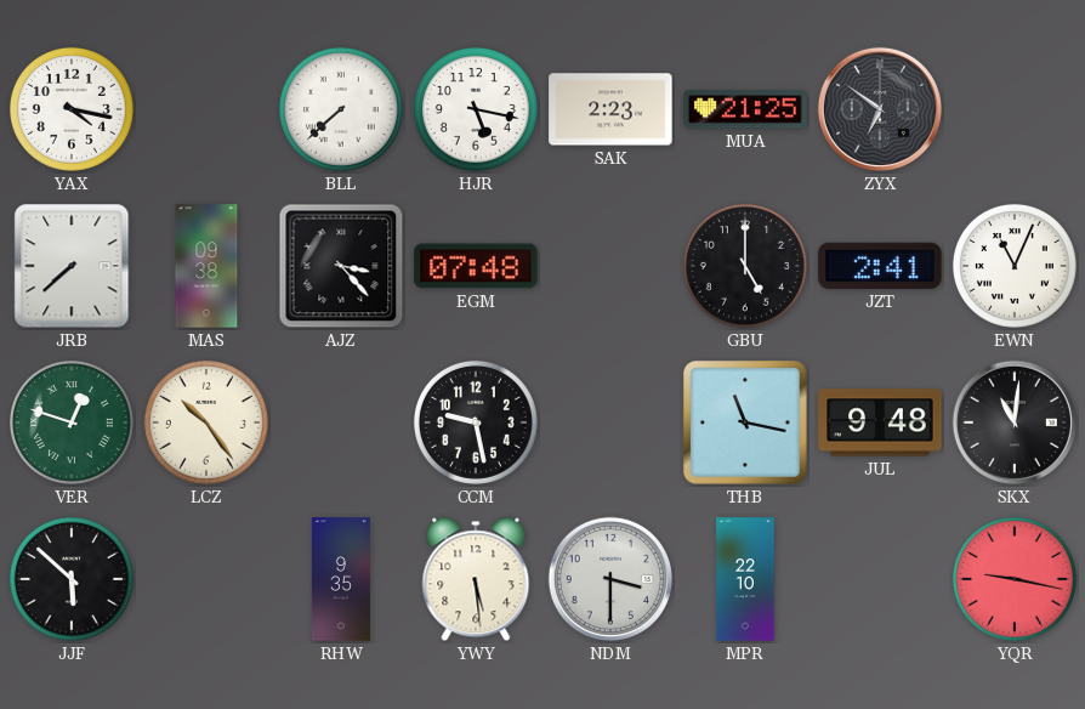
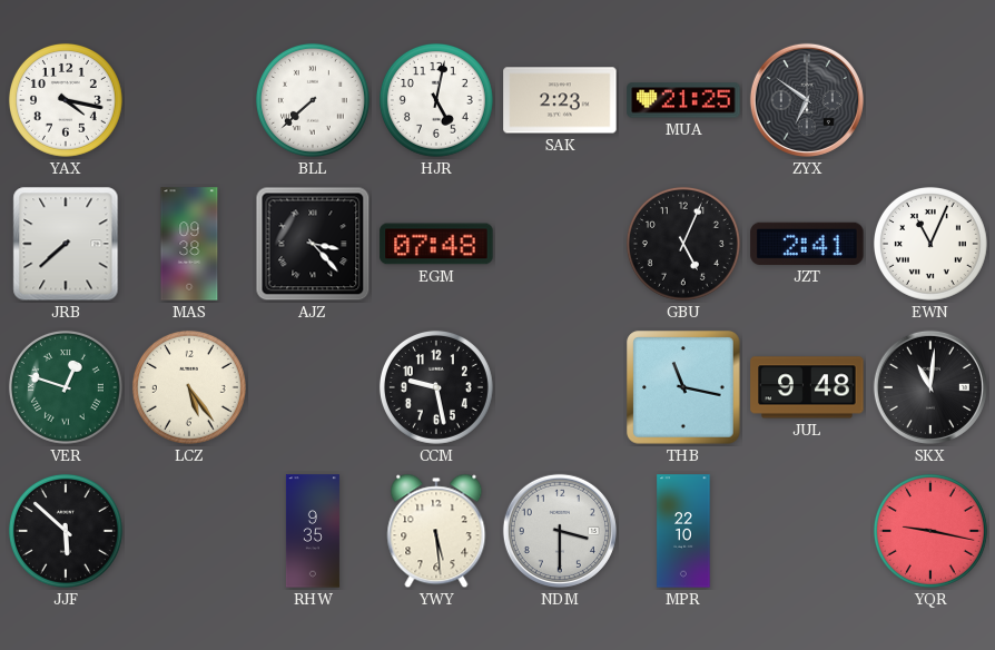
HJR: 5:17 -> 5:02 (436, 100)
GBU: 5:00 -> 5:04 (683, 244)
LCZ: 10:24 -> 5:24 (189, 387)
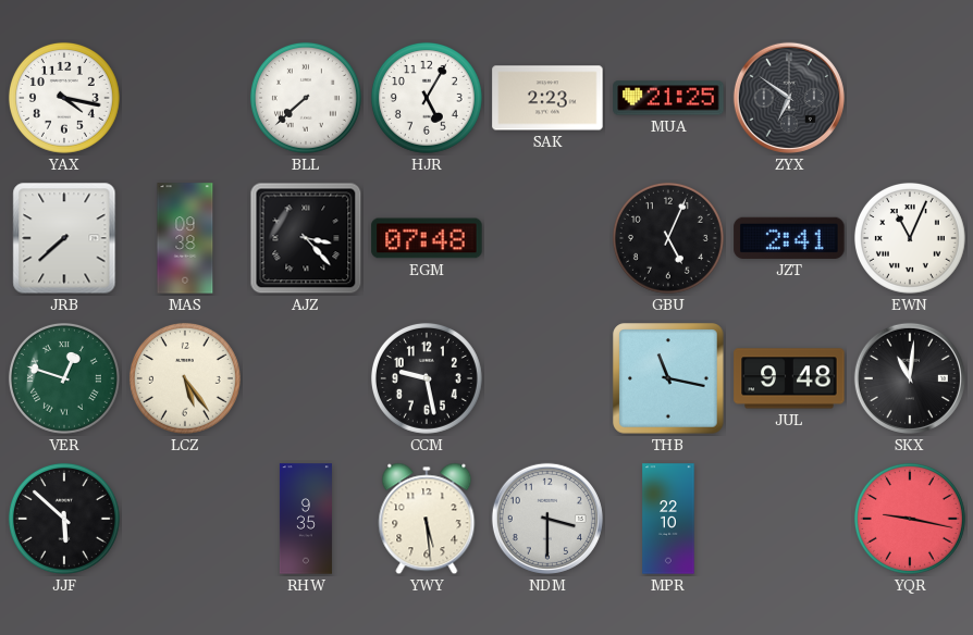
HJR: 5:02 -> 5:05 (427, 98)
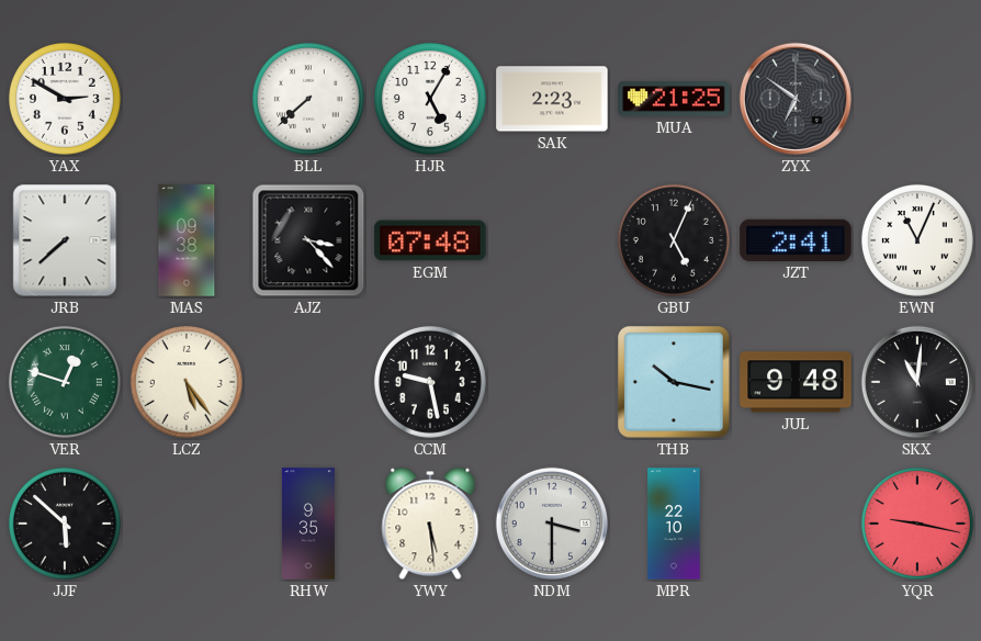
YAX: 4:17 -> 2:50 (65, 99)
THB: 11:17 -> 10:17 (674, 382)
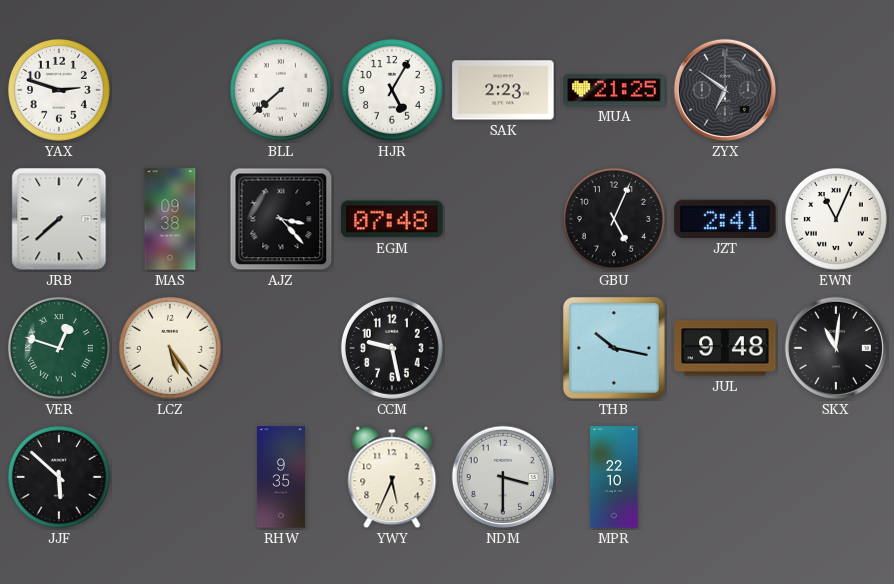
YAX: 2:50 -> 2:48 (59, 90)
YWY: 5:29 -> 5:34 (392, 477)
YQR: 9:17 -> none (917, 524)
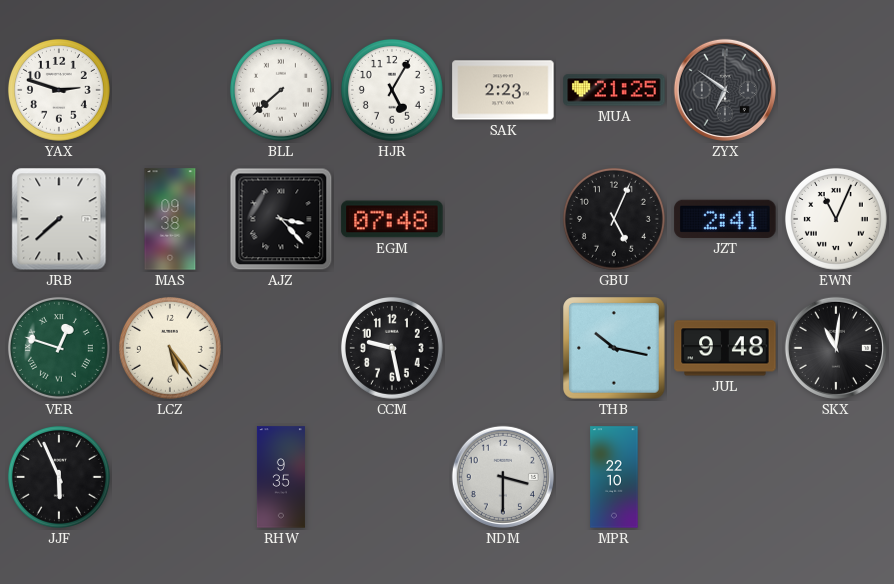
JJF: 5:52 -> 5:56 (59, 477)
YWY: 5:34 -> none (392, 477)
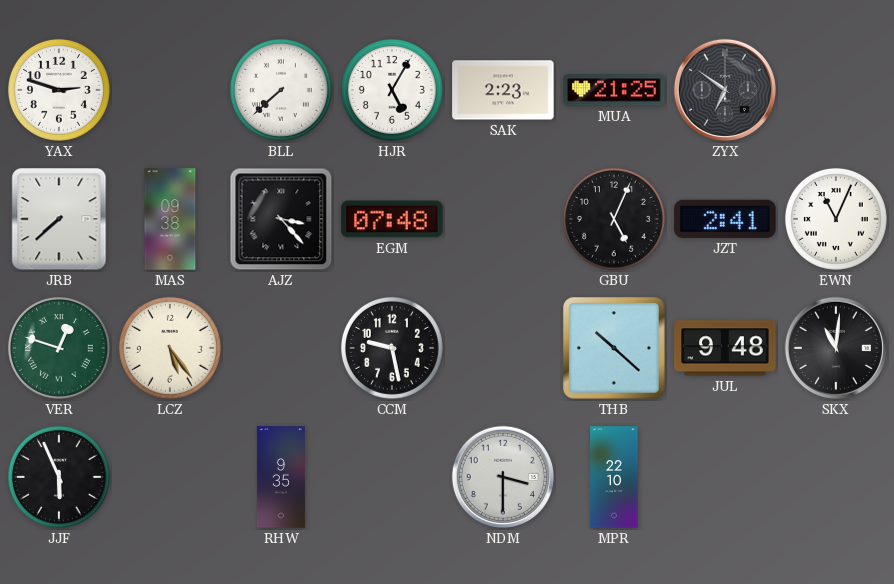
THB: 10:17 -> 10:22 (614, 348)
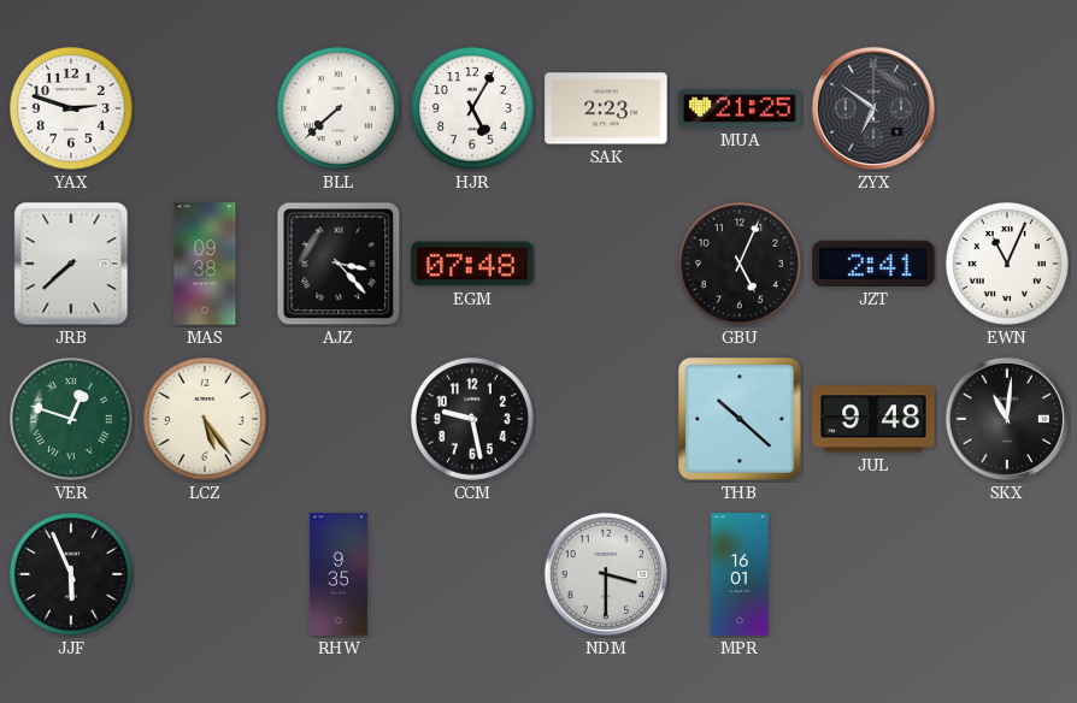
MPR: 22:10 -> 16:01 (740, 574)
